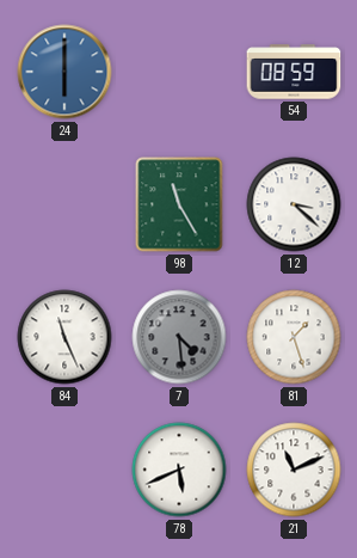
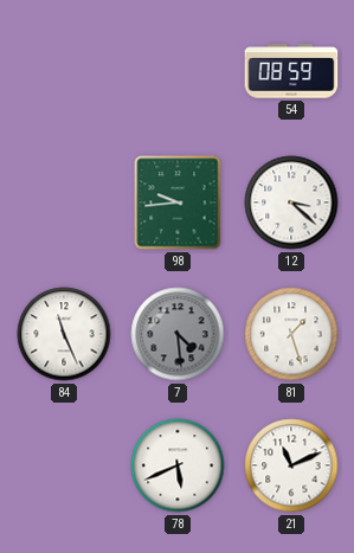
24: 6:00 -> none (64, 72)
98: 11:25 -> 9:44 (178, 202)
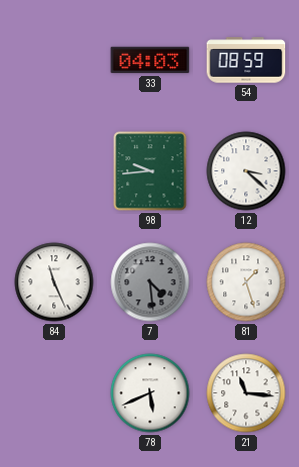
33: none -> 04:03 (150, 60)
21: 11:11 -> 11:16 (246, 393)
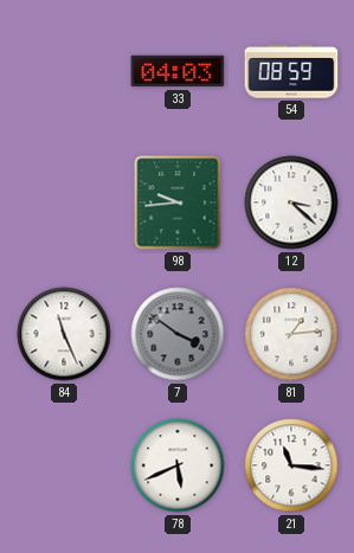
7: 4:29 -> 3:51 (178, 334)
81: 1:27 -> 1:14 (291, 334)
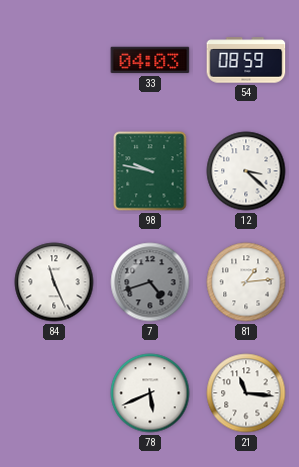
98: 9:44 -> 9:47 (150, 171)
7: 3:51 -> 4:42 (150, 282)
